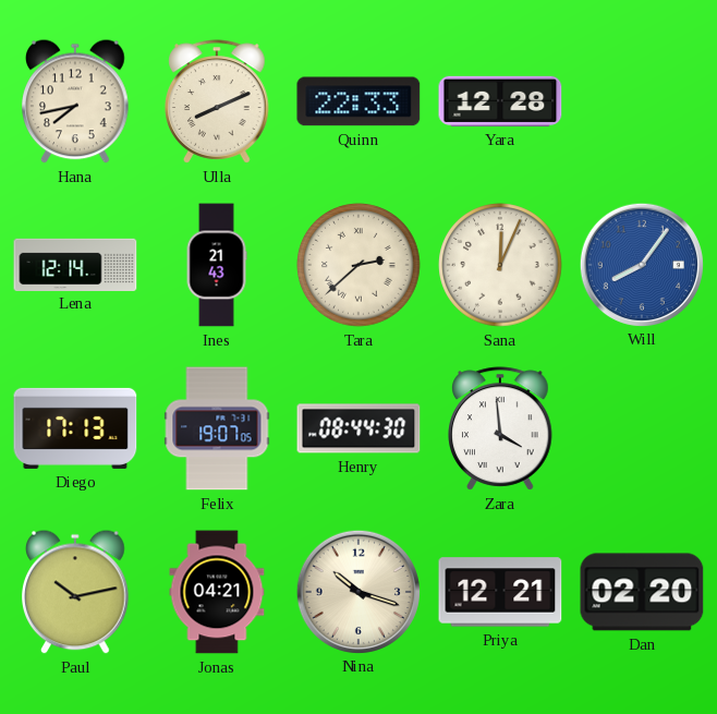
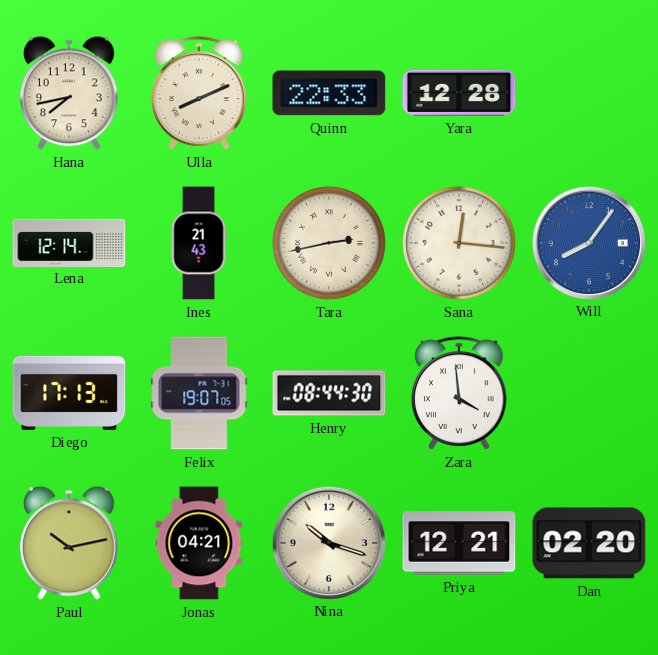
Tara: 2:38 -> 2:43 (329, 243)
Sana: 12:04 -> 12:16 (459, 243)
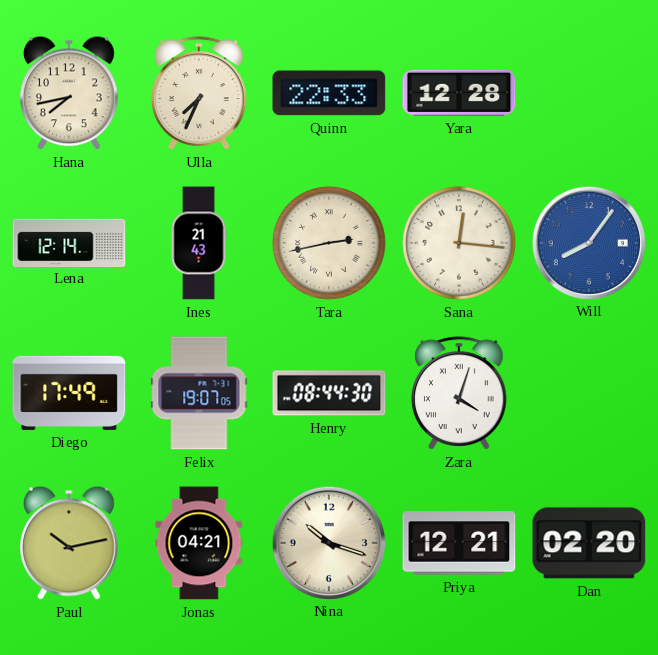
Ulla: 8:11 -> 7:34 (199, 93)
Diego: 17:13 -> 17:49 (69, 393)
Zara: 3:59 -> 4:03 (459, 393)
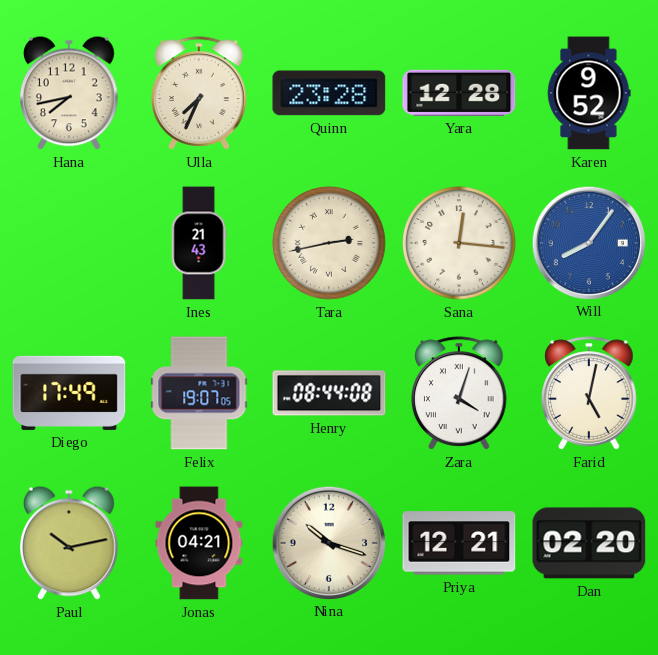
Quinn: 22:33 -> 23:28 (329, 93)
Karen: none -> 9:52 (589, 93)
Lena: 12:14 -> none (69, 242)
Henry: 08:44:30 -> 08:44:08 (329, 393)
Farid: none -> 5:02 (589, 393)
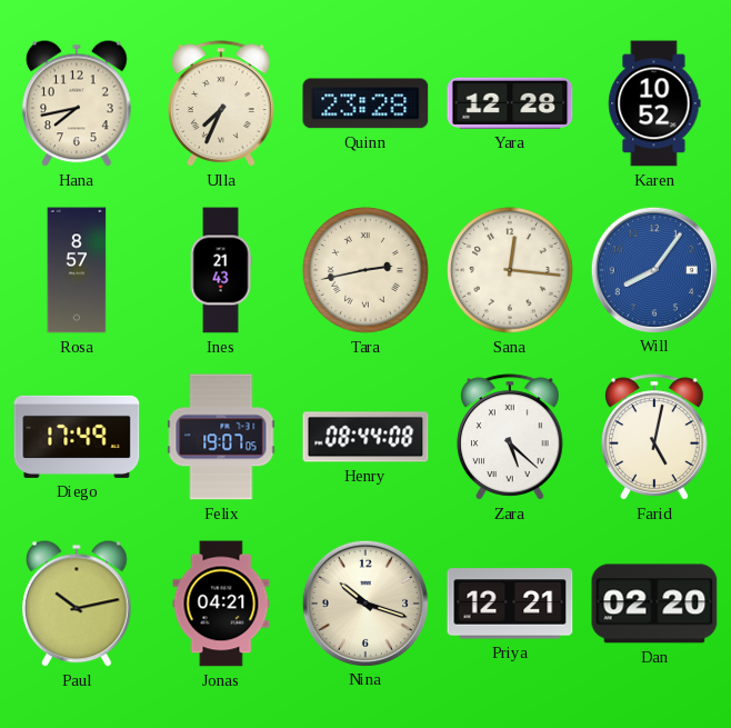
Karen: 9:52 -> 10:52 (654, 103)
Rosa: none -> 8:57 (77, 270)
Zara: 4:03 -> 5:22 (510, 437)
